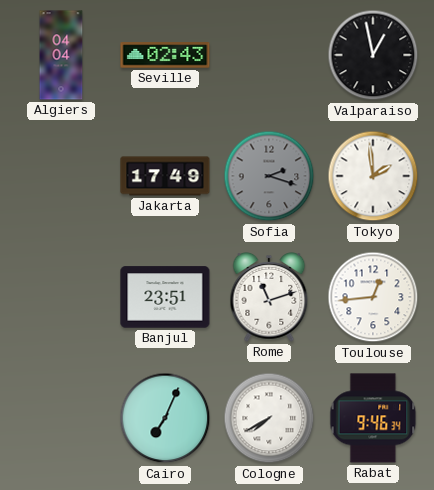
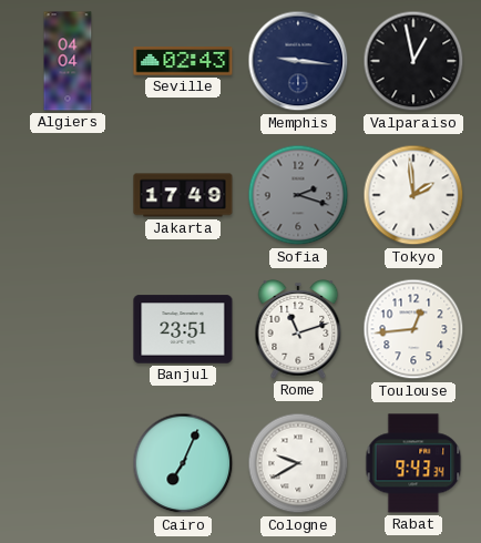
Memphis: none -> 9:16 (298, 61)
Cologne: 7:40 -> 9:40 (298, 463)
Rabat: 9:46 -> 9:43 (413, 463)
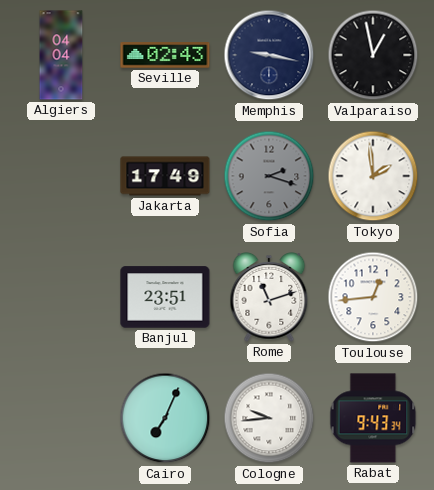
Memphis: 9:16 -> 9:17 (269, 55)
Cologne: 9:40 -> 9:44 (269, 418)
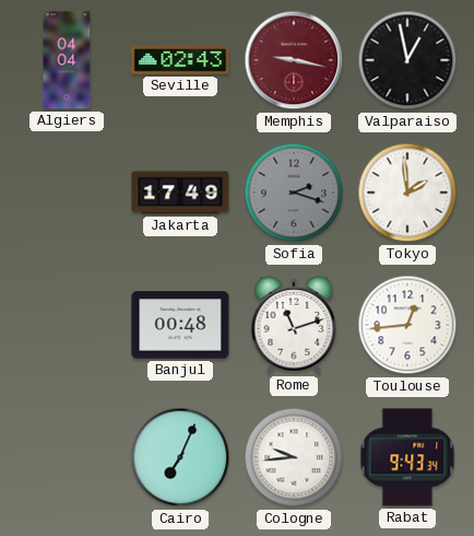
Memphis dial: navy -> burgundy (294, 60)
Banjul: 23:51 -> 00:48 (180, 325)
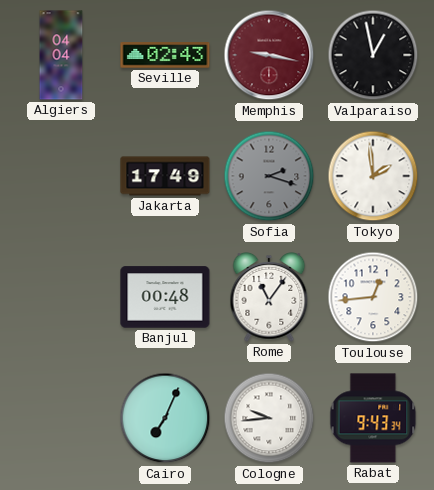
Rome: 11:12 -> 11:06 (269, 298)
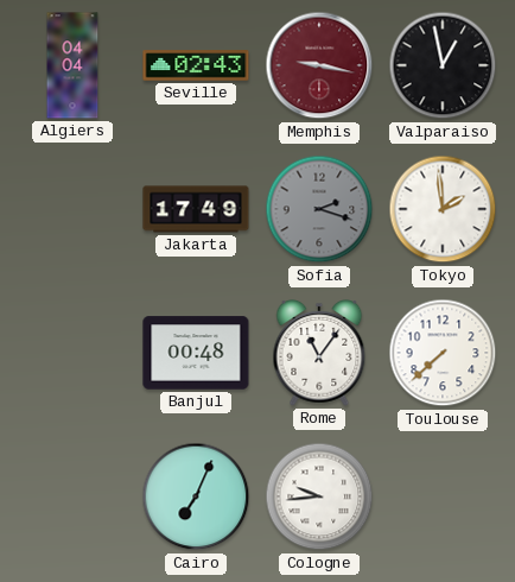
Toulouse: 12:44 -> 7:38 (443, 353)
Rabat: 9:43 -> none (373, 418)
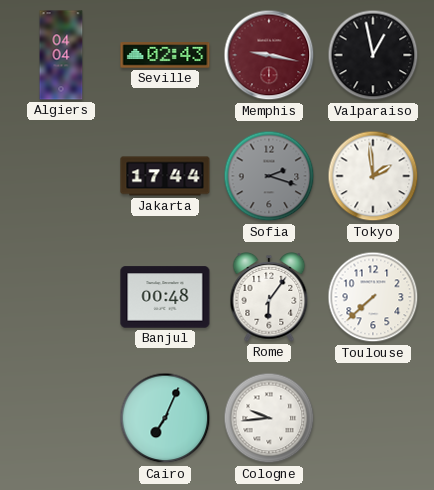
Jakarta: 17:49 -> 17:44 (165, 176)
Rome: 11:06 -> 6:06 (269, 298)
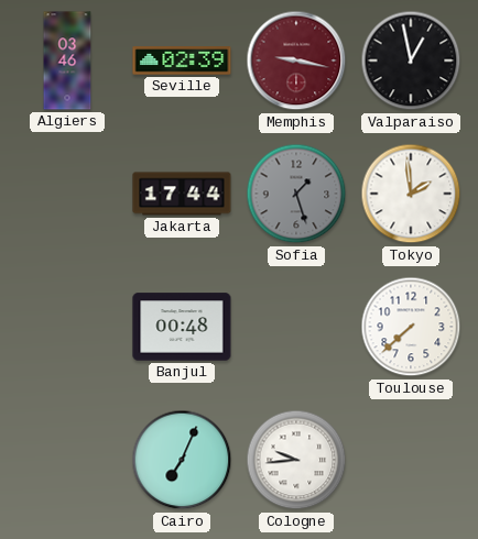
Algiers: 04:04 -> 03:46 (67, 61)
Seville: 02:43 -> 02:39 (182, 61)
Sofia: 2:18 -> 1:27 (296, 194)
Rome: 6:06 -> none (269, 298)
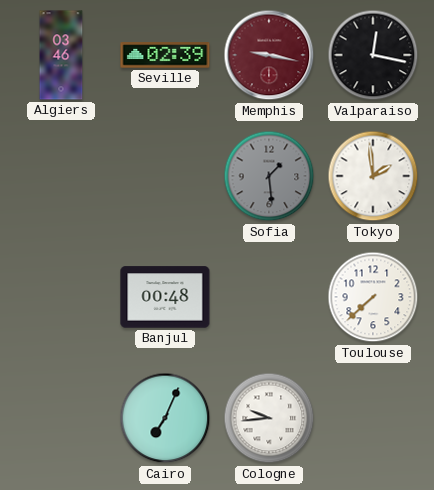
Valparaiso: 12:58 -> 12:17 (373, 55)
Jakarta: 17:44 -> none (182, 194)
Sofia: 1:27 -> 1:29 (269, 176)
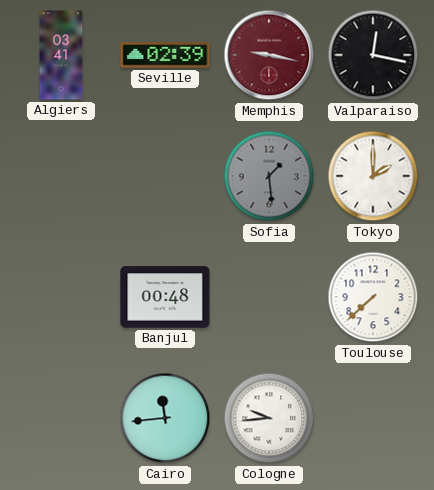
Algiers: 03:46 -> 03:41 (61, 55)
Tokyo: 1:59 -> 2:00 (373, 176)
Cairo: 7:04 -> 11:44 (165, 418)
